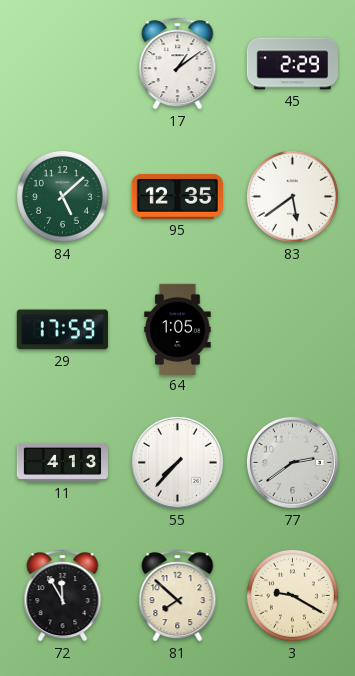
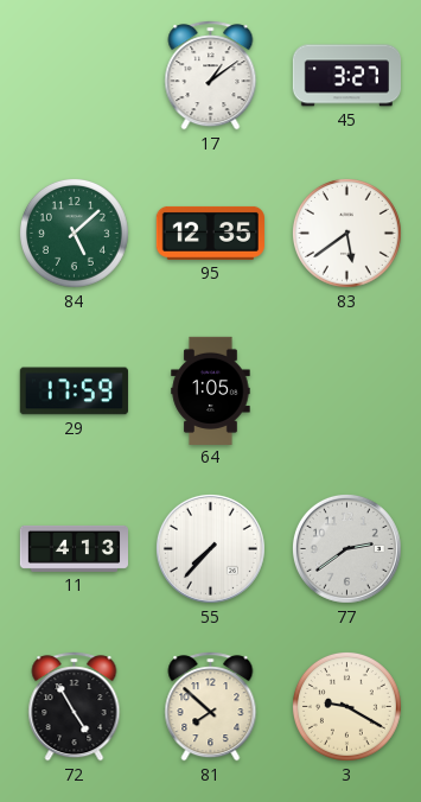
45: 2:29 -> 3:27 (346, 76)
72: 11:55 -> 4:55 (75, 707)
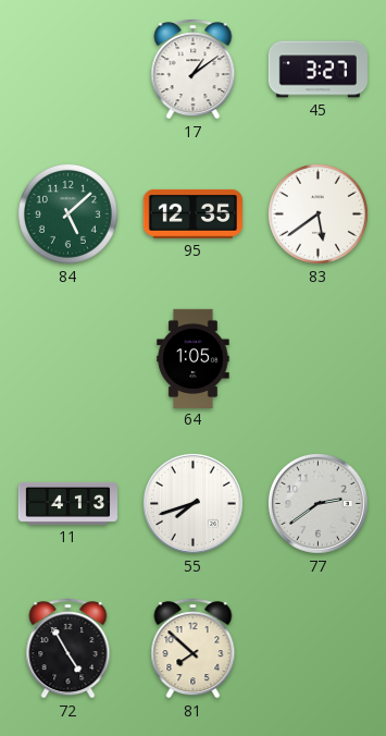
29: 17:59 -> none (74, 392)
55: 7:37 -> 7:42 (192, 503)
3: 9:20 -> none (347, 707)
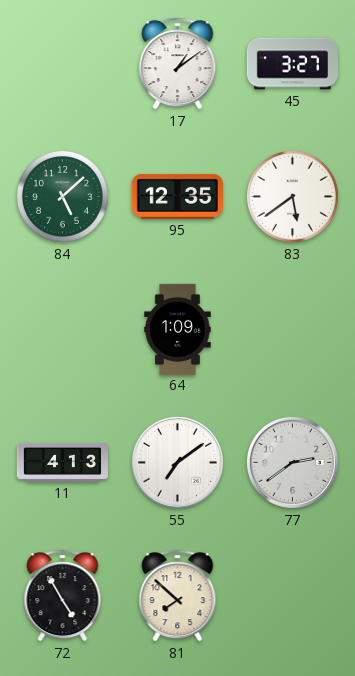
64: 1:05 -> 1:09 (178, 329)
55: 7:42 -> 7:09 (177, 462)
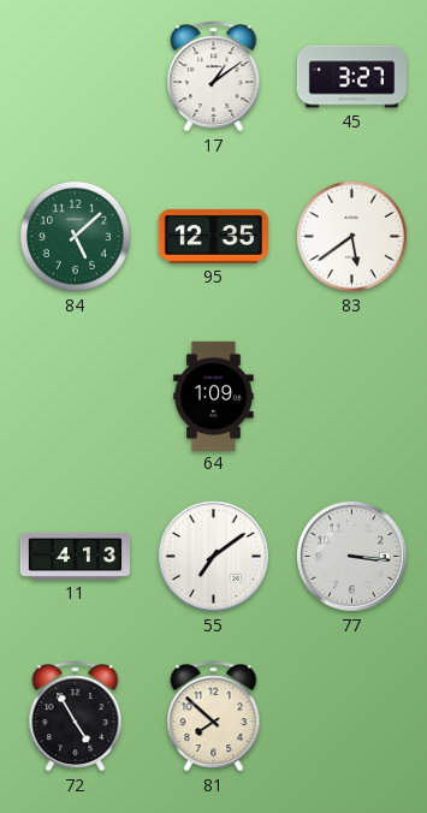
77: 2:39 -> 3:16 (351, 556)
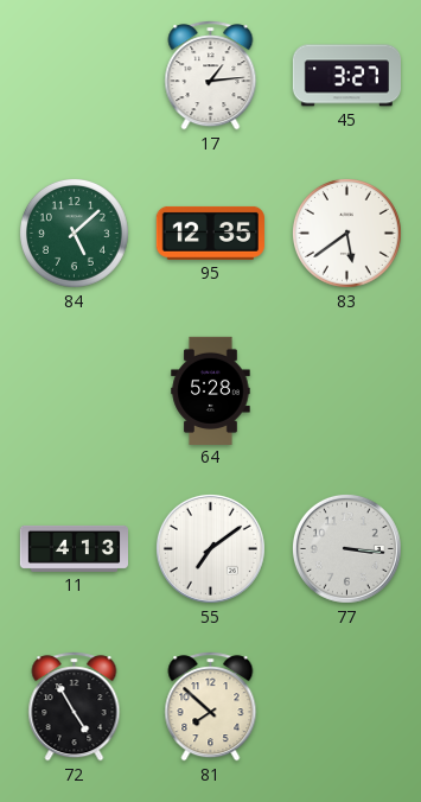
17: 1:09 -> 1:14 (211, 76)
64: 1:09 -> 5:28 (211, 390)
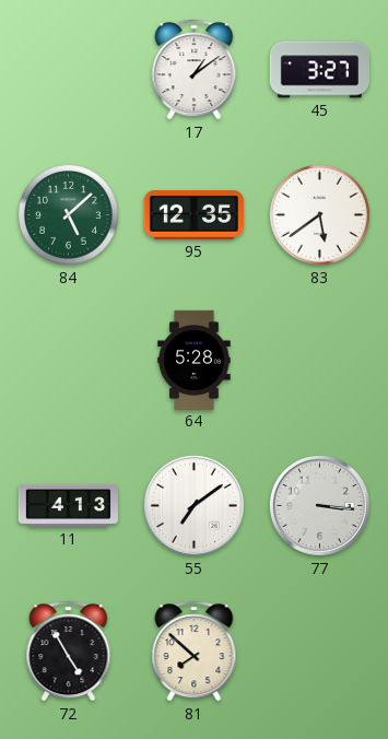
17: 1:14 -> 1:09 (195, 70)
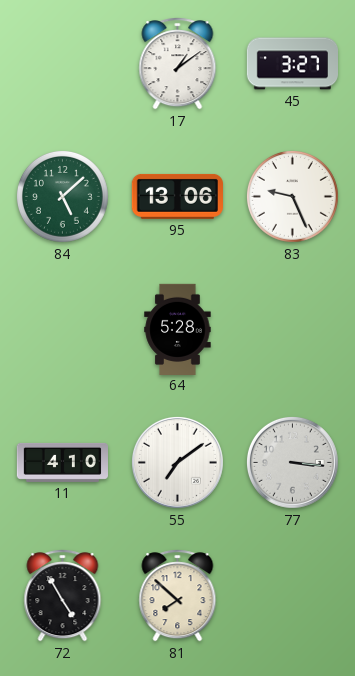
95: 12:35 -> 13:06 (177, 196)
83: 5:39 -> 9:26 (293, 197)
11: 4:13 -> 4:10 (62, 462)
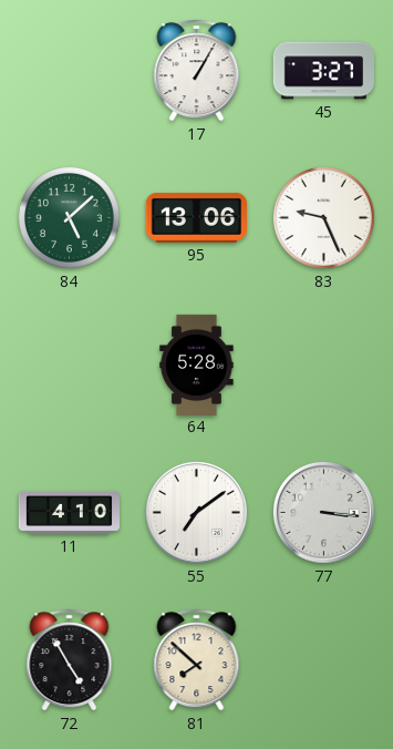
17: 1:09 -> 1:05 (197, 71)
